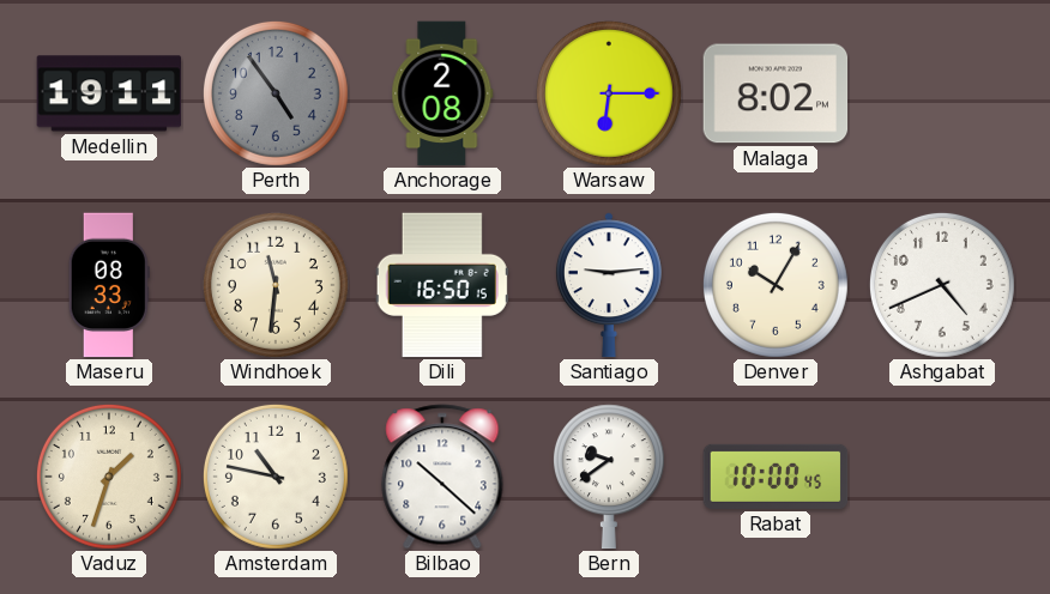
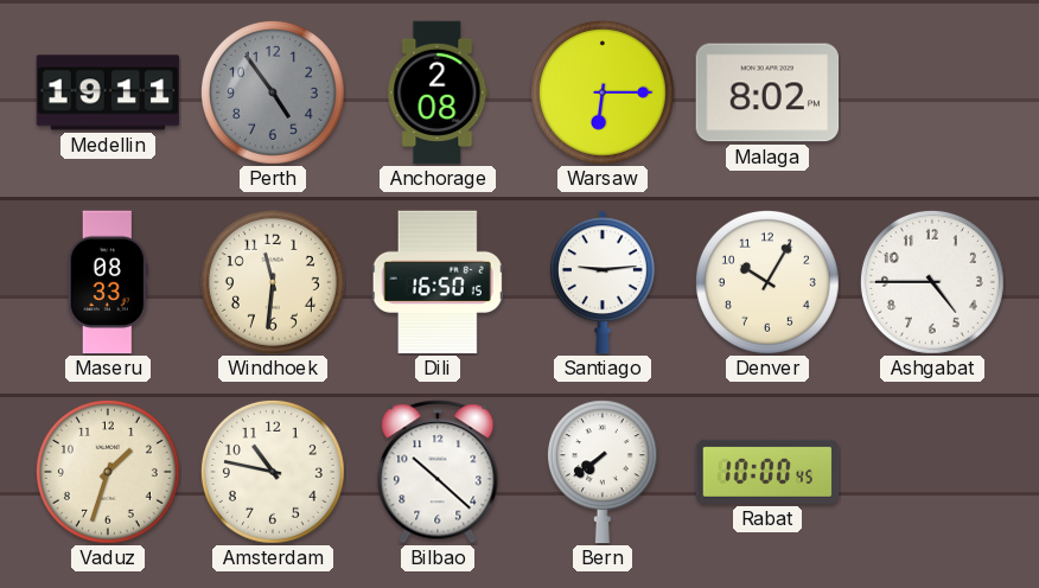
Ashgabat: 4:41 -> 4:45 (932, 282)
Bern: 9:39 -> 7:39 (603, 472)
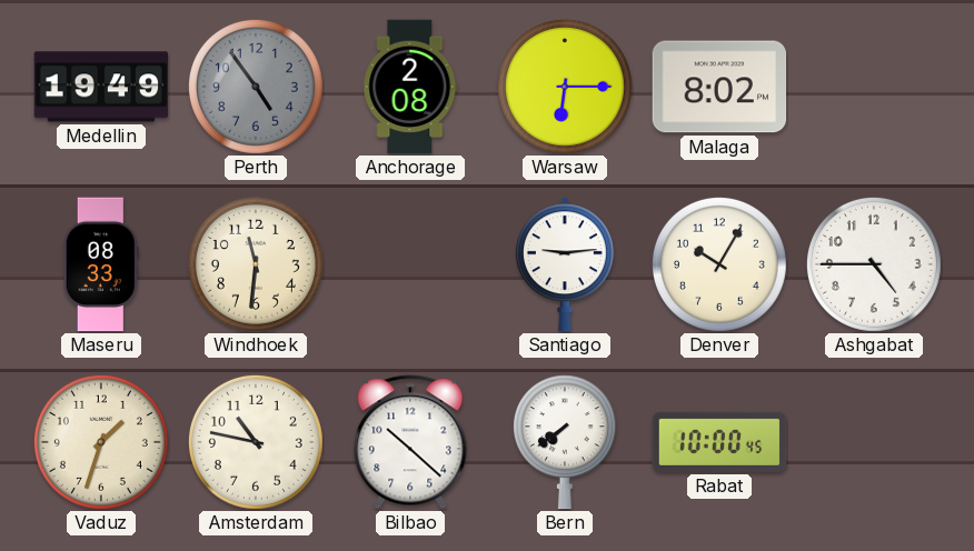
Medellin: 19:11 -> 19:49 (101, 87)
Dili: 16:50 -> none (438, 282)
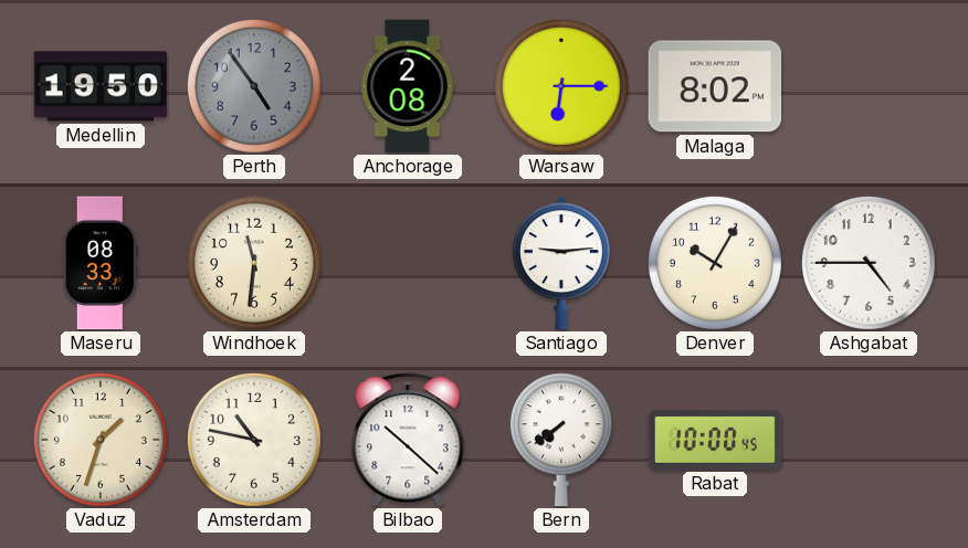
Medellin: 19:49 -> 19:50 (101, 86)
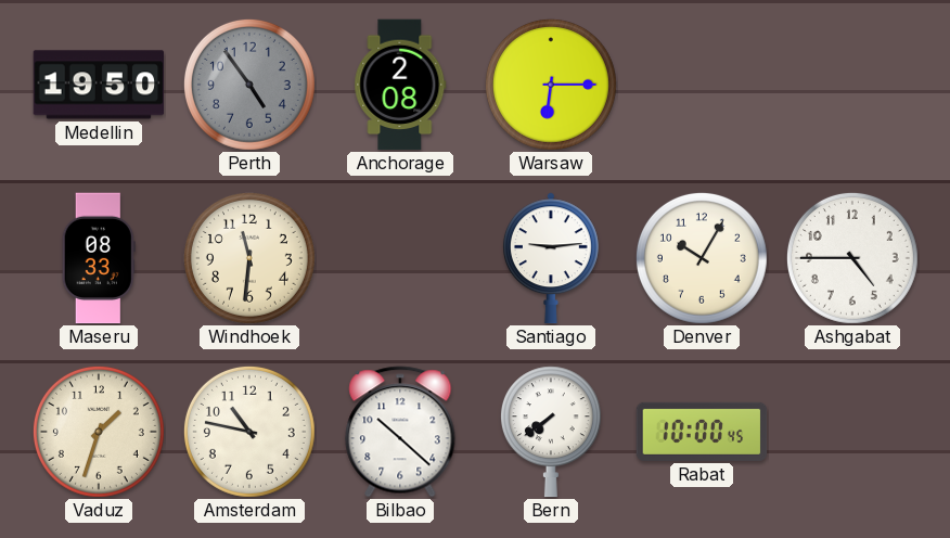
Malaga: 8:02 -> none (715, 86)
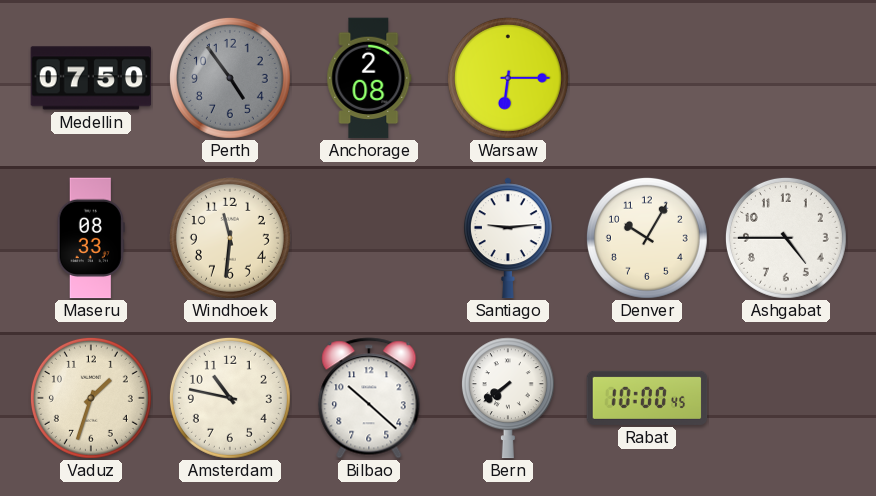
Medellin: 19:50 -> 07:50 (91, 78)
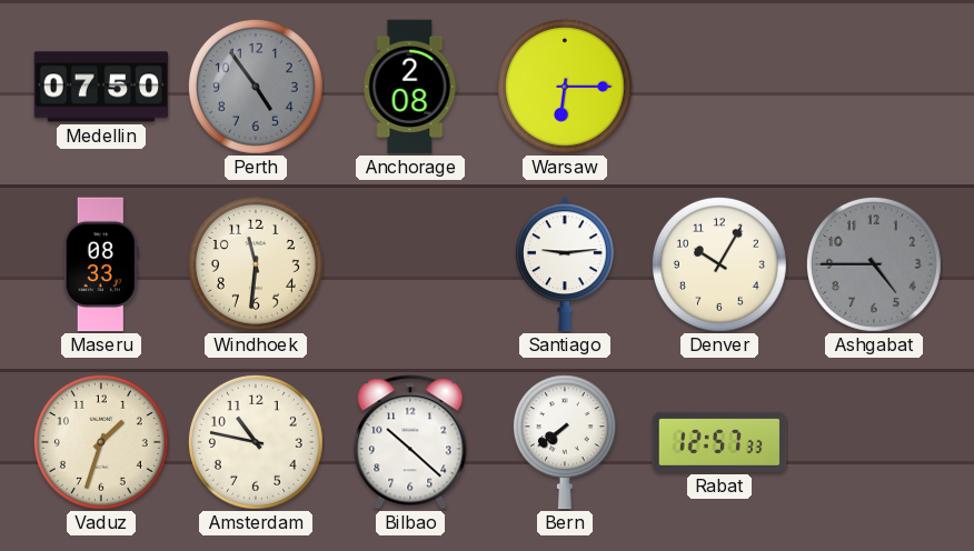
Ashgabat dial: white -> grey (874, 264)
Rabat: 10:00 -> 12:57 (719, 442)
